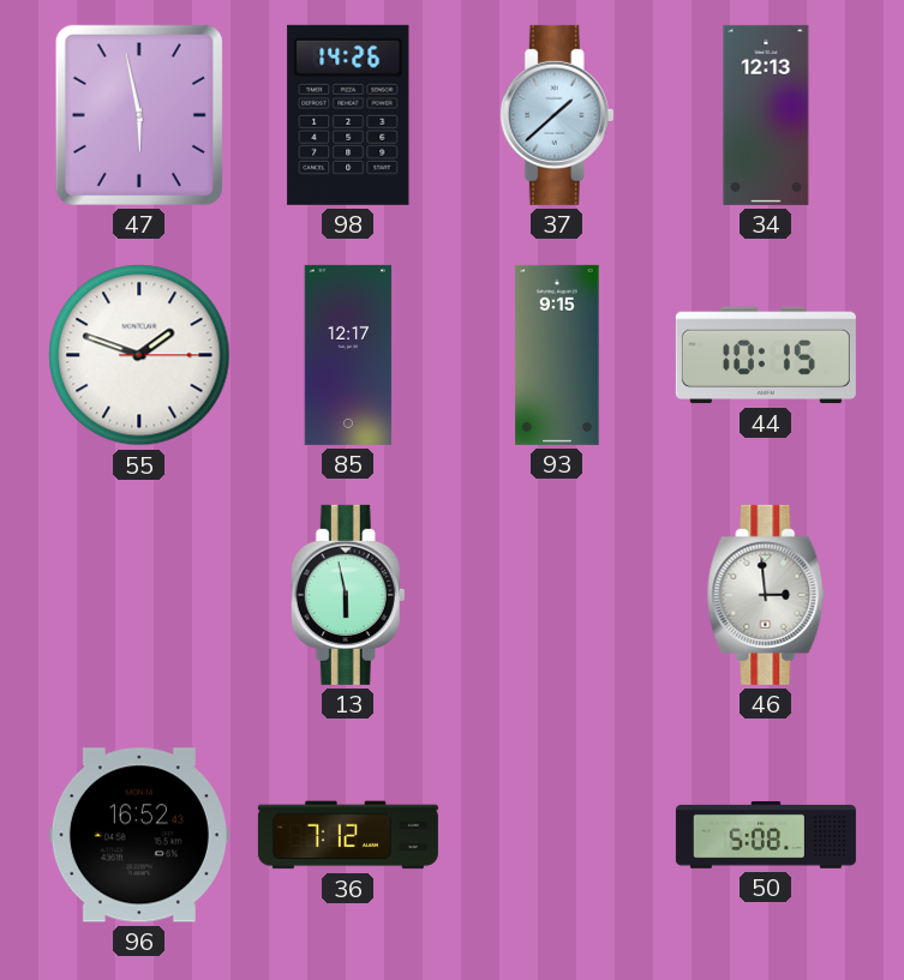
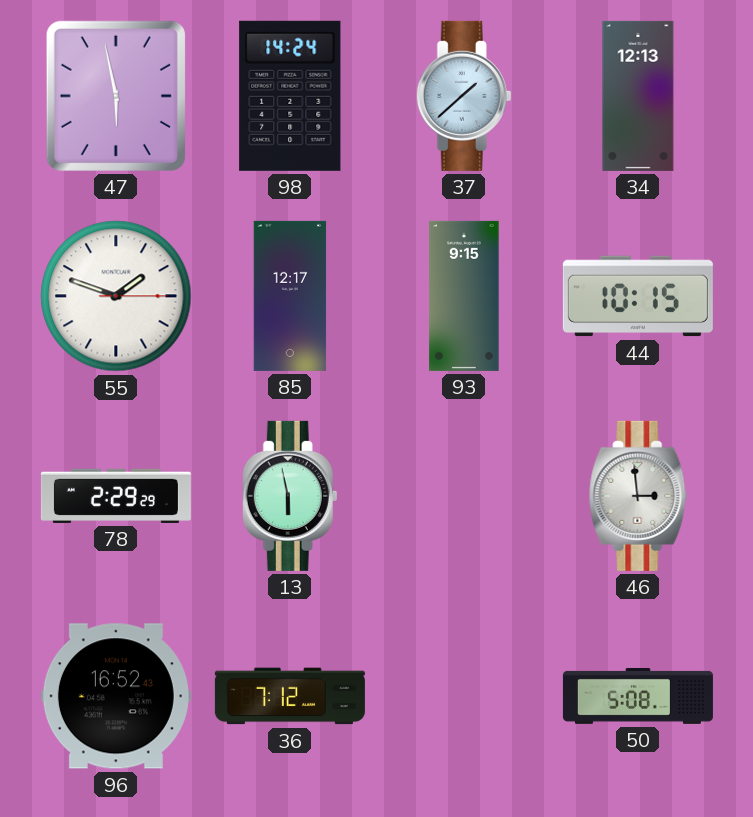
98: 14:26 -> 14:24 (290, 96)
78: none -> 2:29 (116, 496)
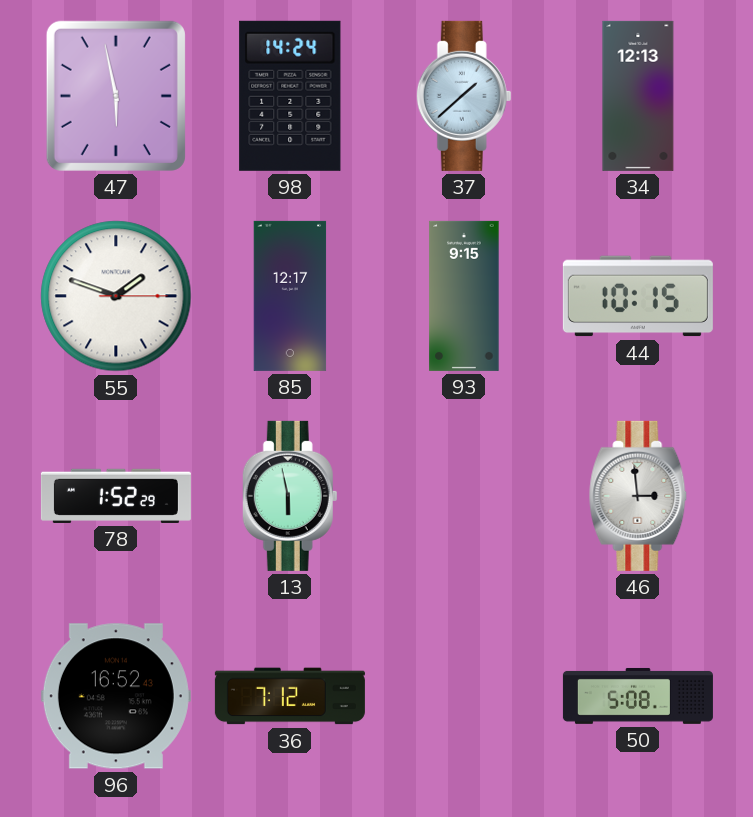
78: 2:29 -> 1:52 (116, 496)
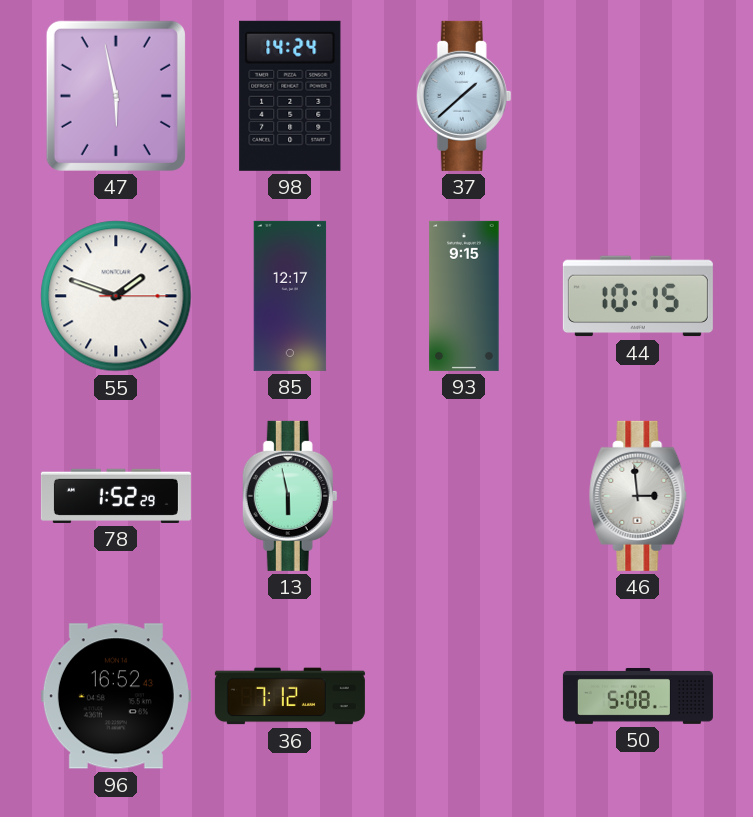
34: 12:13 -> none (638, 96)
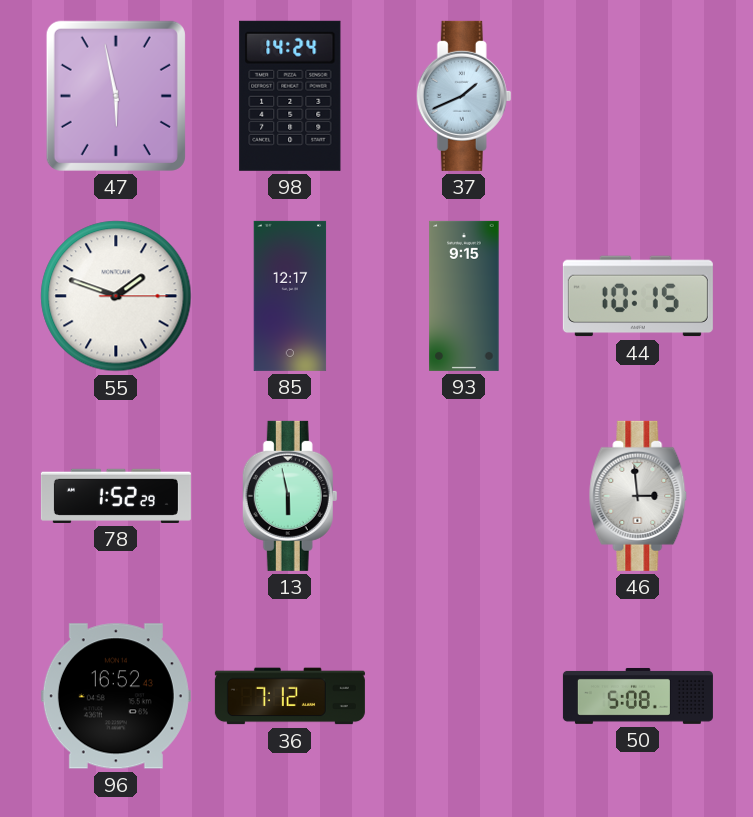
37: 1:38 -> 1:41 (464, 96)
